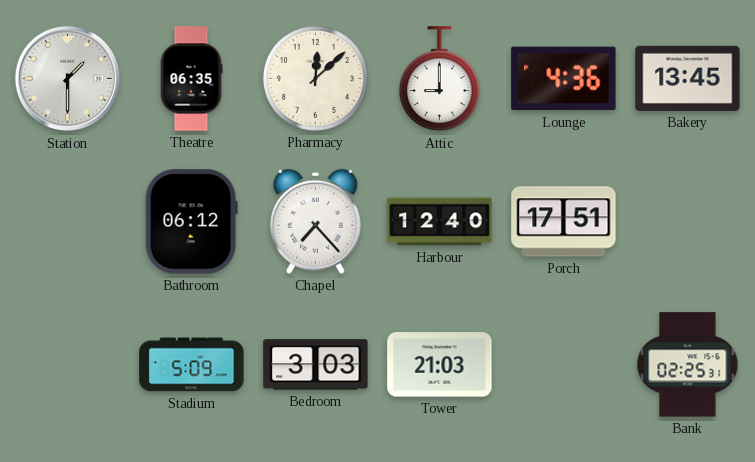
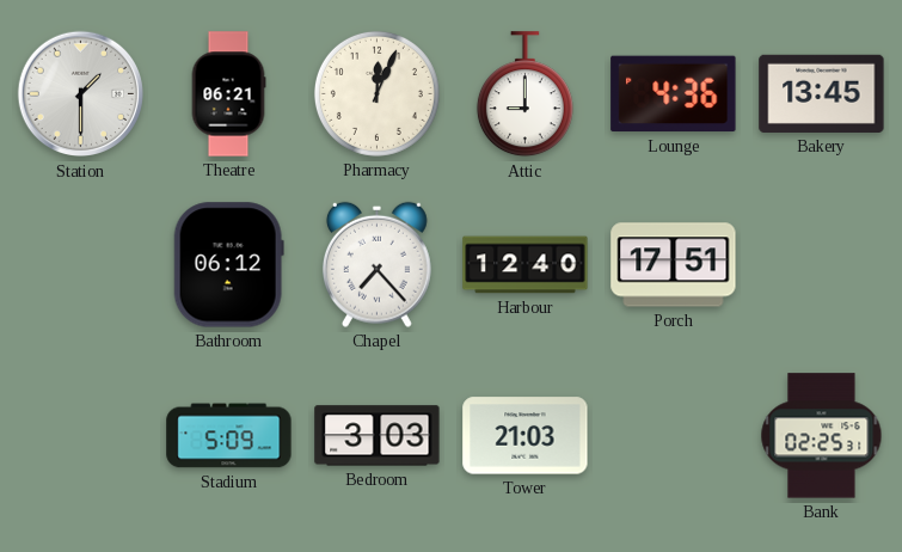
Theatre: 06:35 -> 06:21 (228, 94)
Pharmacy: 12:08 -> 12:04 (376, 93)
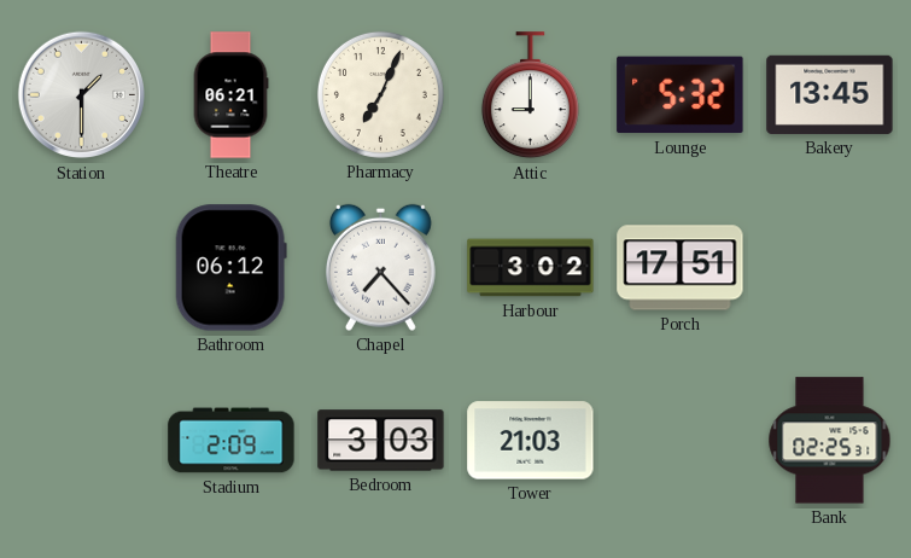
Pharmacy: 12:04 -> 7:04 (380, 94)
Lounge: 4:36 -> 5:32 (681, 95)
Harbour: 12:40 -> 3:02 (531, 268)
Stadium: 5:09 -> 2:09 (232, 441)
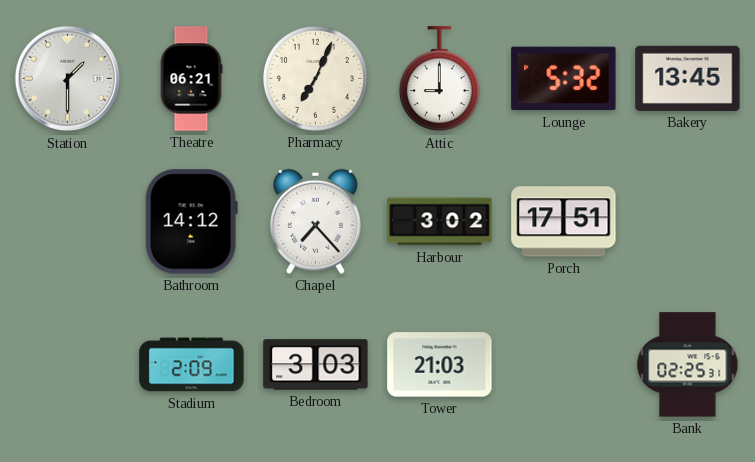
Bathroom: 06:12 -> 14:12 (191, 222)
